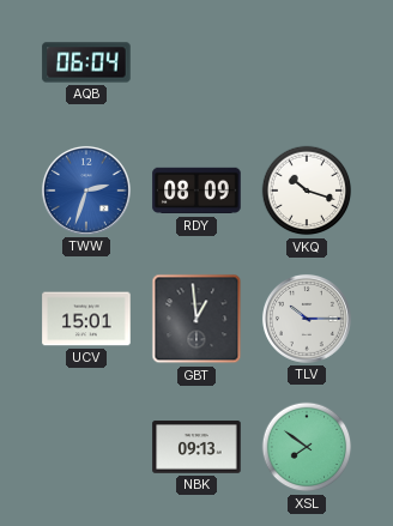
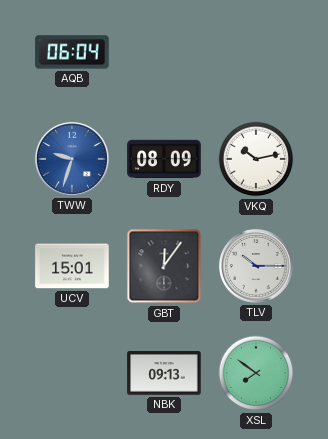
TWW: 2:33 -> 9:33 (72, 159)
VKQ: 10:18 -> 10:13 (256, 159)
GBT: 12:59 -> 12:06 (164, 266)
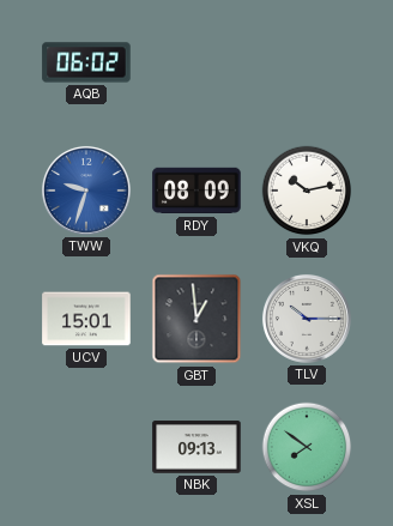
AQB: 06:04 -> 06:02 (86, 62)
GBT: 12:06 -> 12:59 (196, 319)
